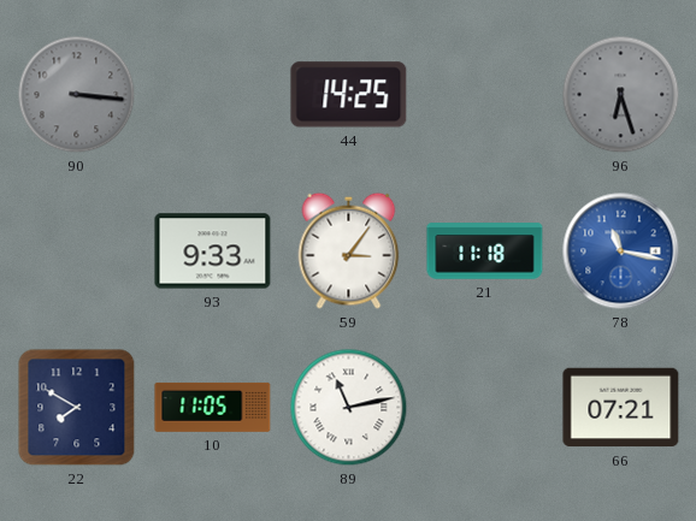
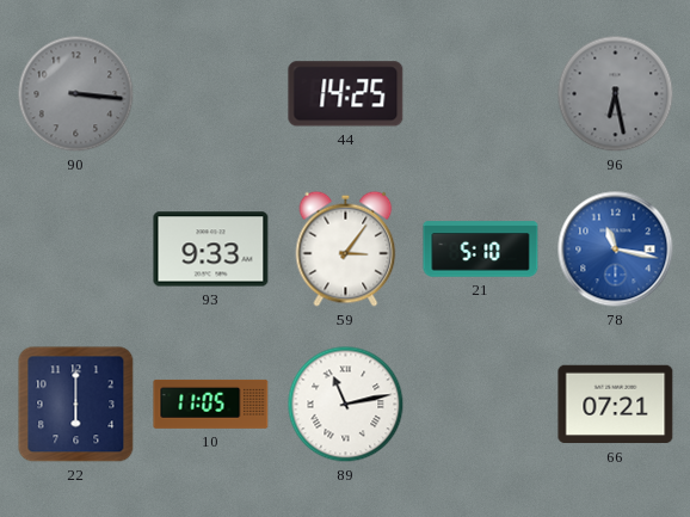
96: 6:27 -> 6:28 (616, 94)
21: 11:18 -> 5:10 (481, 250)
22: 7:50 -> 6:00 (76, 405)
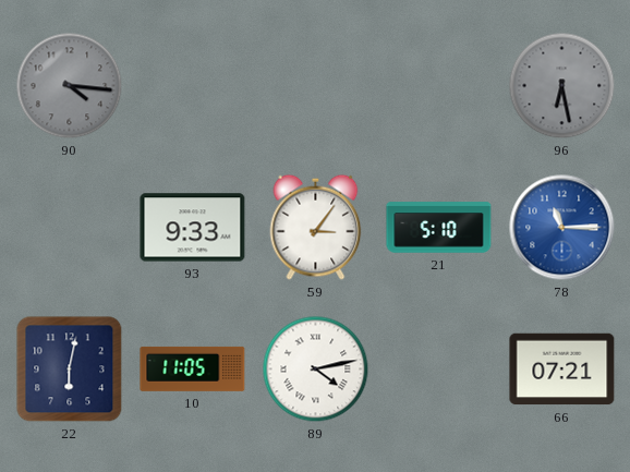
90: 3:16 -> 4:16 (70, 86)
44: 14:25 -> none (346, 94)
78: 11:17 -> 11:15 (562, 228)
22: 6:00 -> 6:02 (70, 370)
89: 11:13 -> 4:13 (316, 370)
